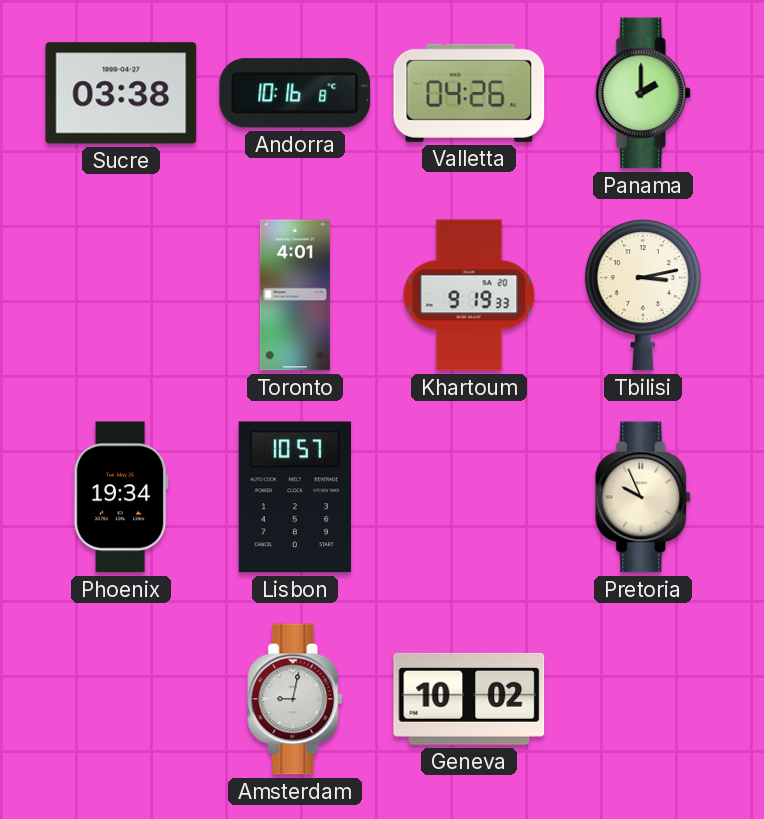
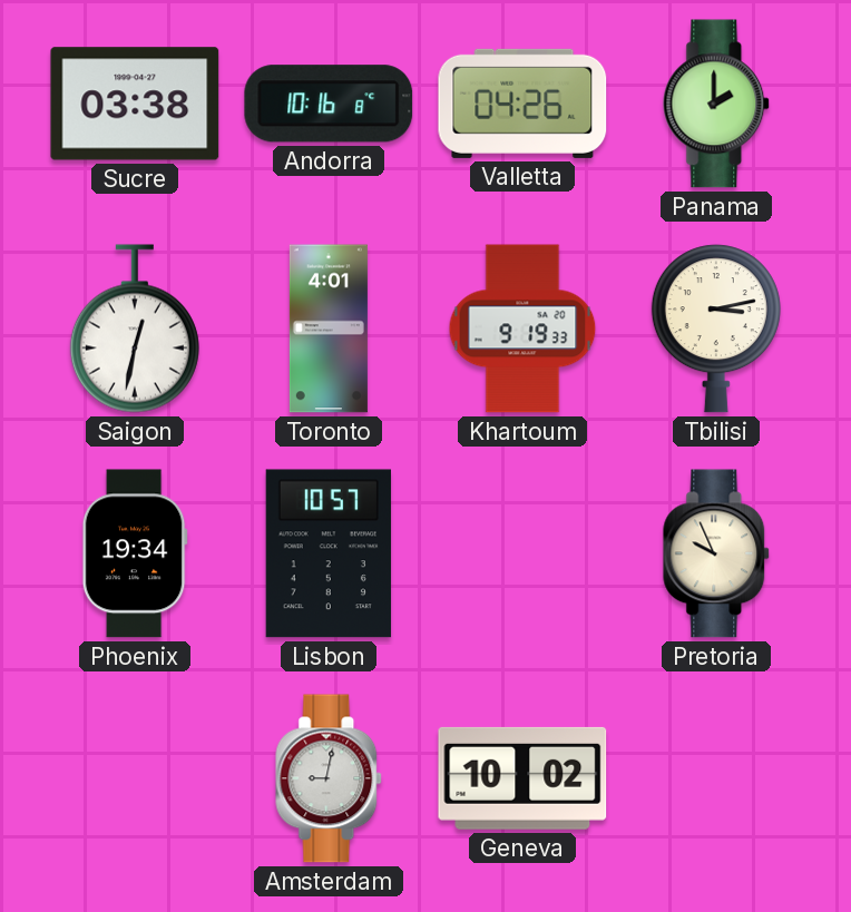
Saigon: none -> 12:32 (135, 328)
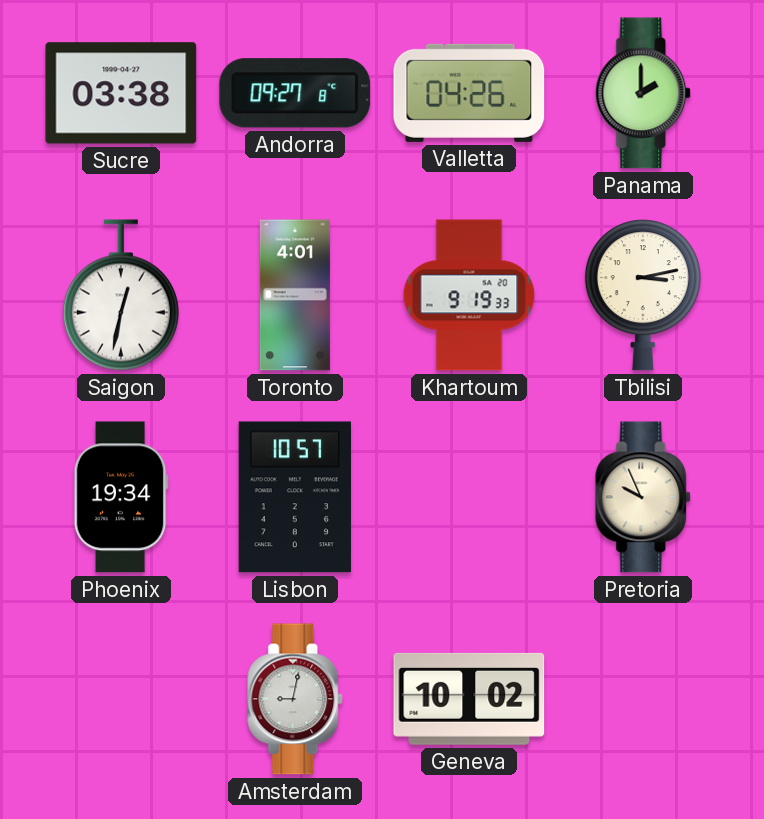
Andorra: 10:16 -> 09:27 (295, 93)
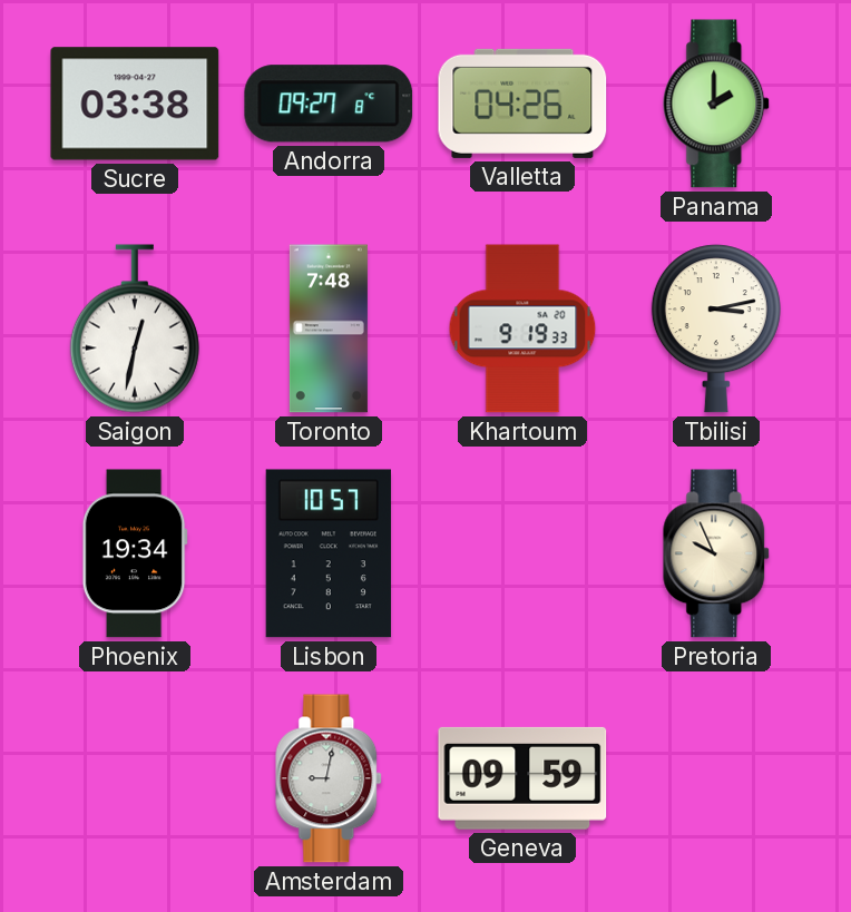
Toronto: 4:01 -> 7:48 (329, 328)
Geneva: 10:02 -> 09:59 (522, 778)
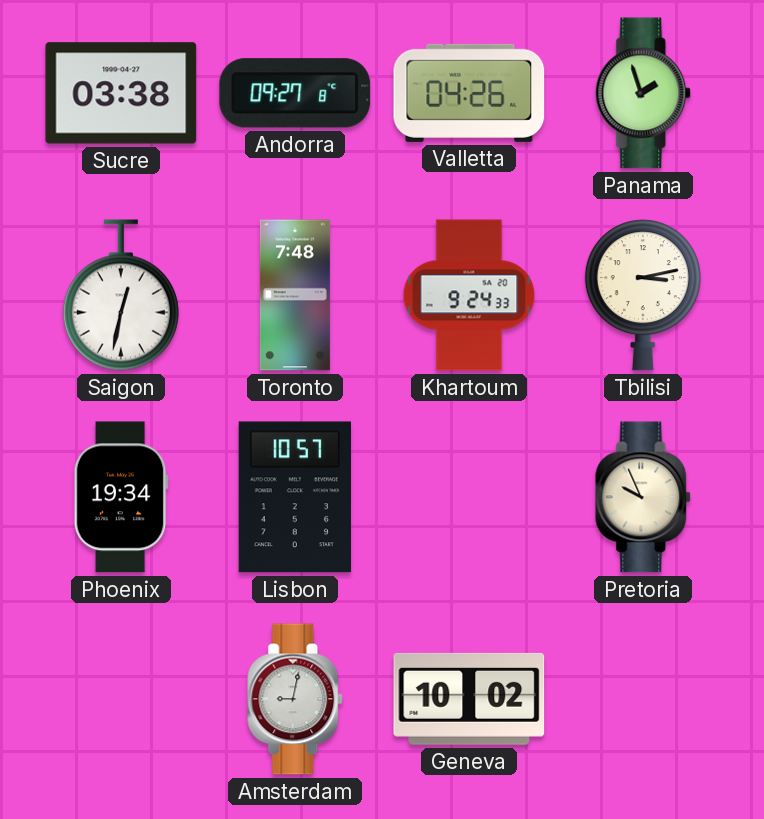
Panama: 2:00 -> 1:57 (644, 93)
Khartoum: 9:19 -> 9:24 (469, 295)
Geneva: 09:59 -> 10:02 (469, 699)
